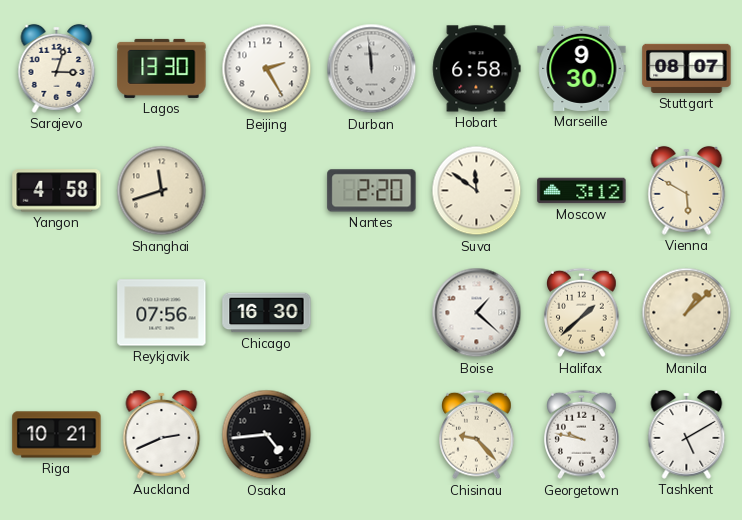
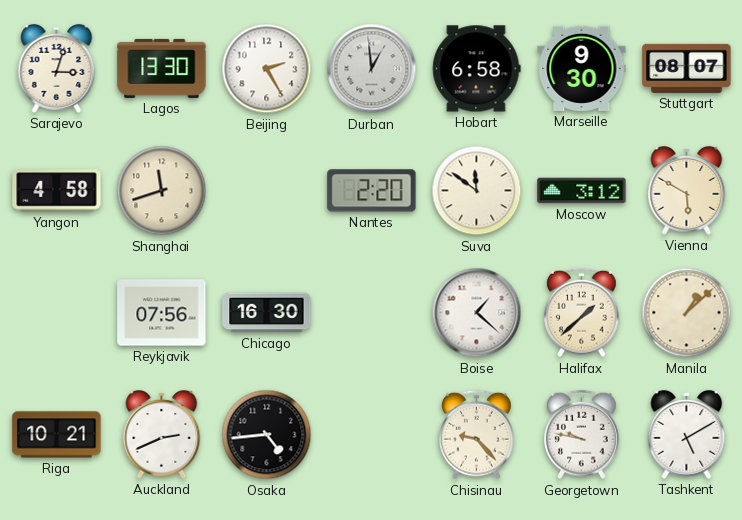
Durban: 11:59 -> 12:59 (372, 69)
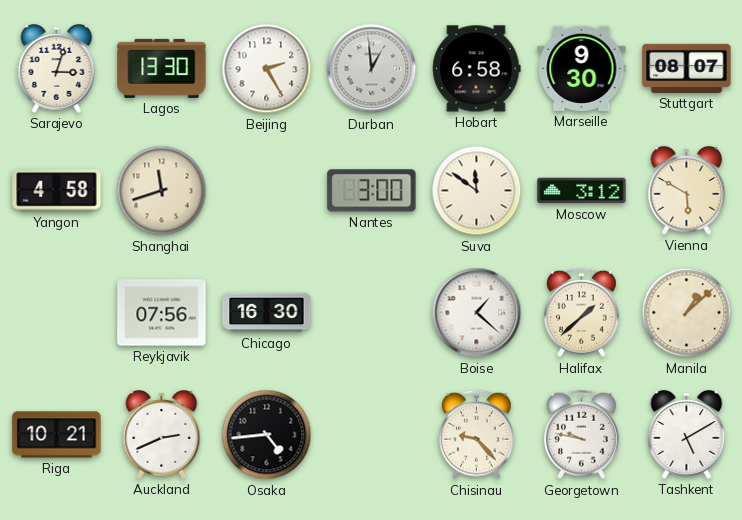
Nantes: 2:20 -> 3:00 (372, 191)
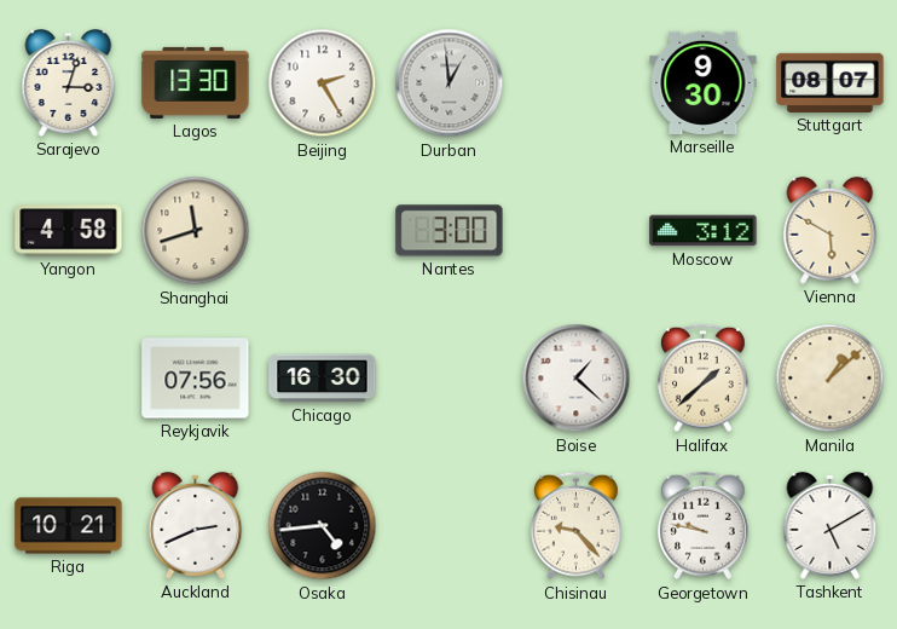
Hobart: 6:58 -> none (477, 69)
Suva: 11:51 -> none (477, 191)
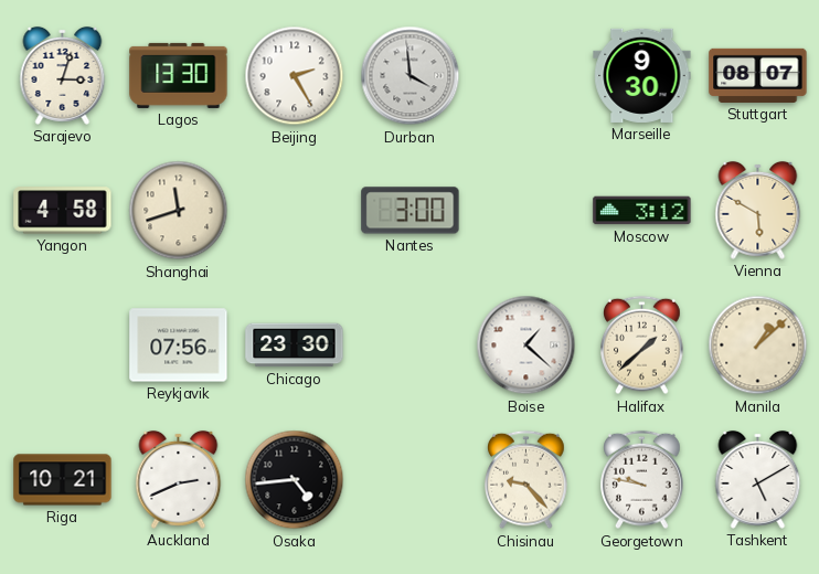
Durban: 12:59 -> 3:59 (411, 76)
Chicago: 16:30 -> 23:30 (295, 346)
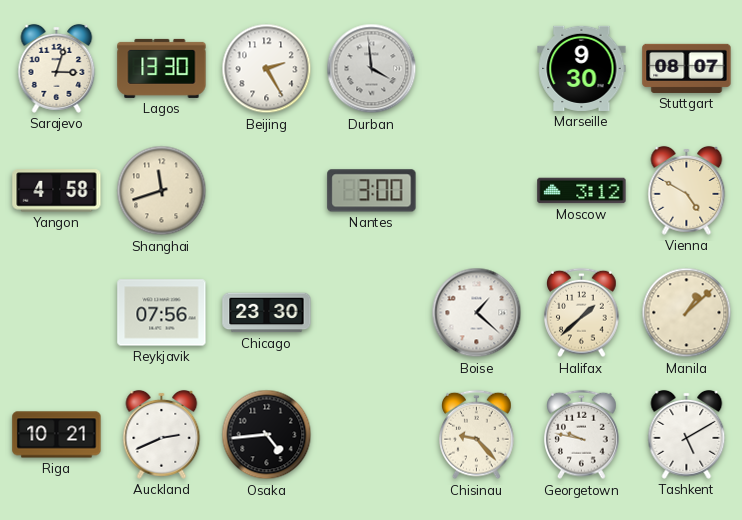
Vienna: 5:50 -> 4:50 (687, 190)
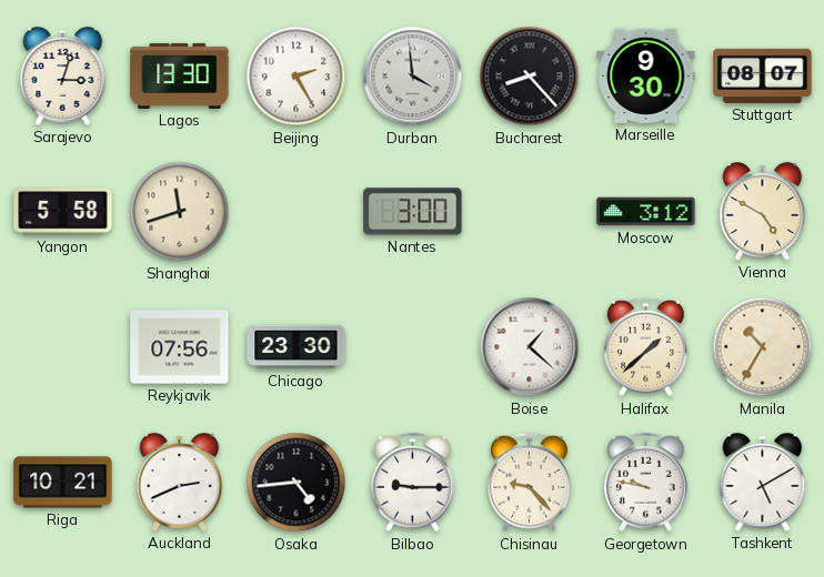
Bucharest: none -> 8:23 (530, 77)
Yangon: 4:58 -> 5:58 (63, 212)
Manila: 1:08 -> 10:35 (763, 347)
Bilbao: none -> 9:15 (413, 483)
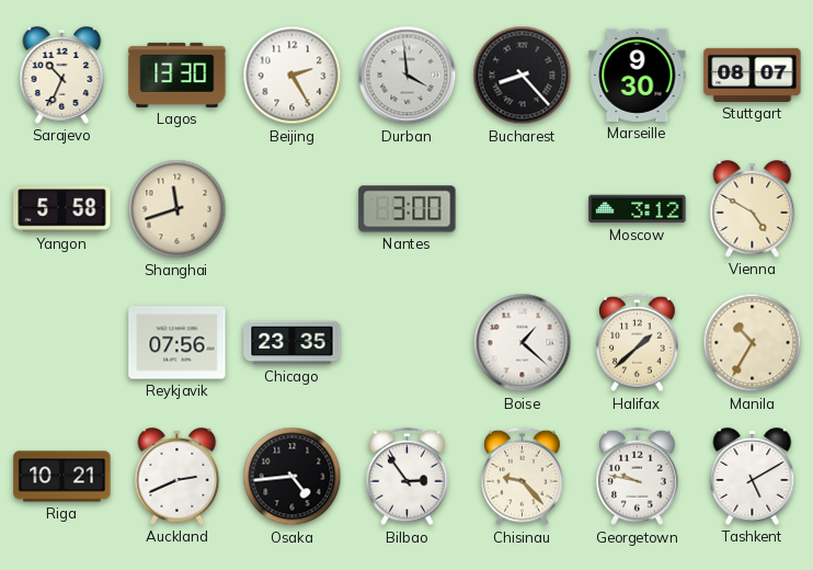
Sarajevo: 3:03 -> 10:34 (62, 75)
Chicago: 23:30 -> 23:35 (293, 343)
Bilbao: 9:15 -> 2:54 (408, 477)
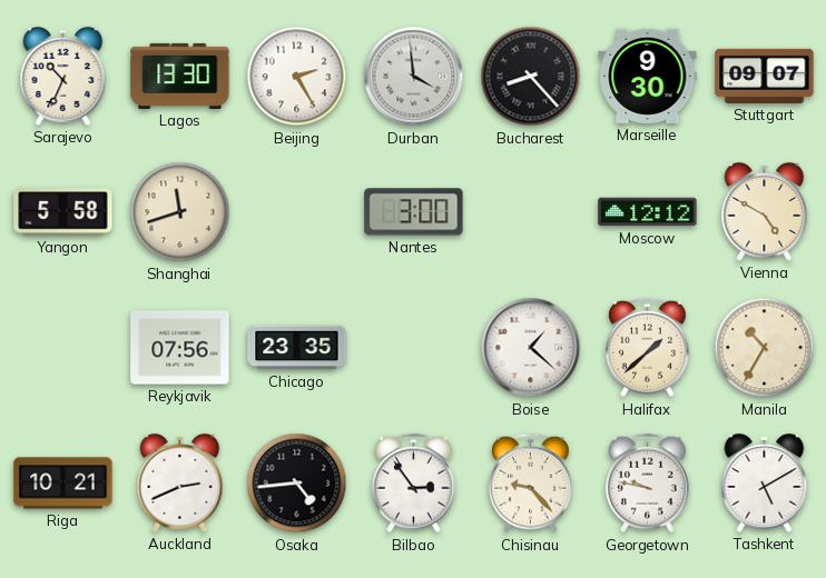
Stuttgart: 08:07 -> 09:07 (765, 76)
Moscow: 3:12 -> 12:12 (648, 212)
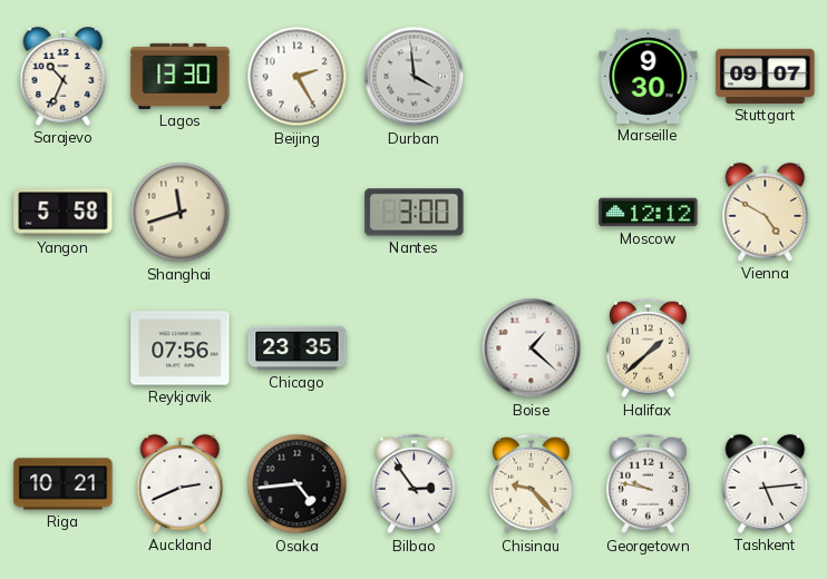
Bucharest: 8:23 -> none (531, 77)
Manila: 10:35 -> none (765, 348)
Tashkent: 5:10 -> 5:14 (766, 483)
